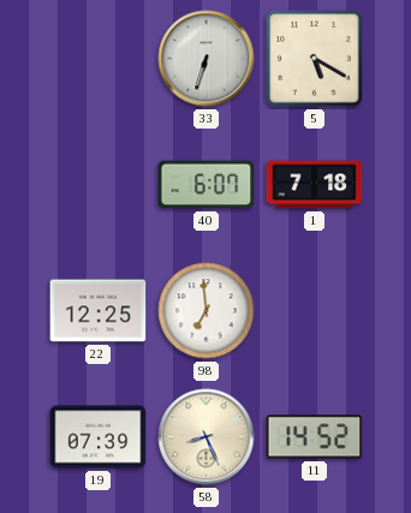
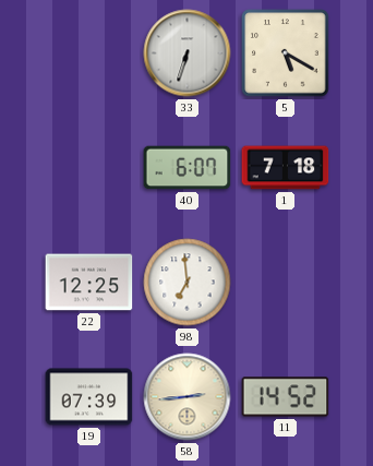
58: 8:26 -> 2:44 (188, 397)
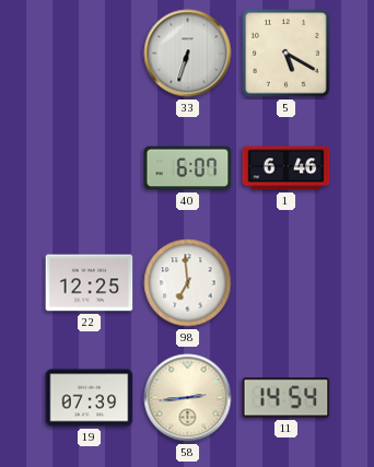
1: 7:18 -> 6:46 (287, 168)
11: 14:52 -> 14:54 (287, 398)
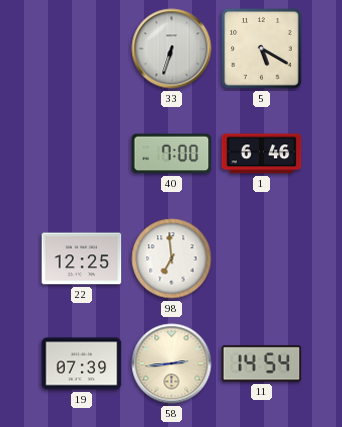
40: 6:07 -> 7:00 (172, 154)
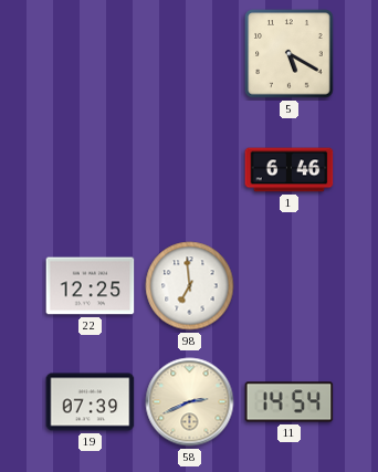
33: 6:33 -> none (172, 49)
40: 7:00 -> none (172, 154)
58: 2:44 -> 2:41 (190, 402)
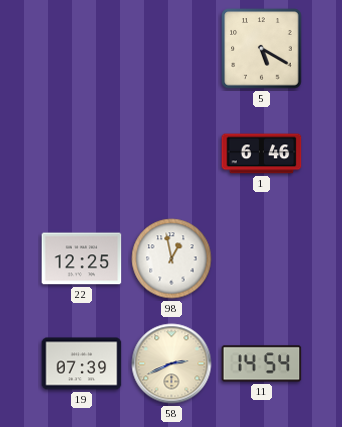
98: 6:59 -> 12:58 (172, 259)
